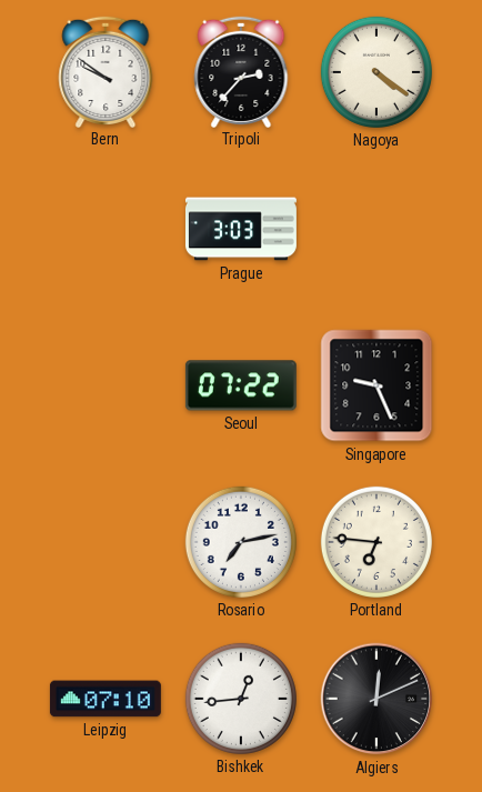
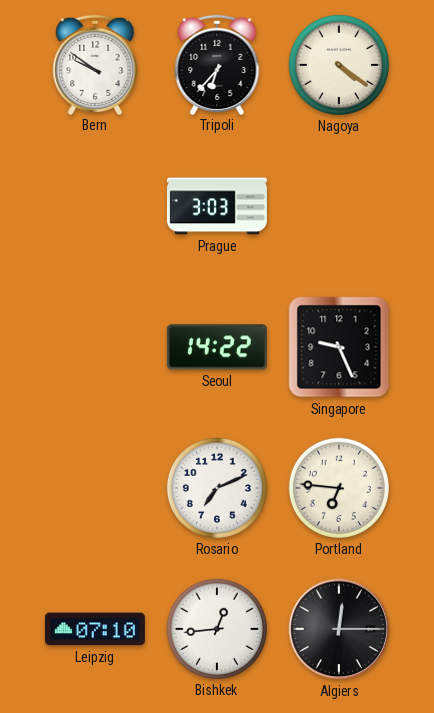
Tripoli: 2:37 -> 6:37 (217, 64)
Seoul: 07:22 -> 14:22 (217, 347)
Rosario: 7:13 -> 7:11 (217, 488)
Algiers: 12:11 -> 12:15 (339, 629)
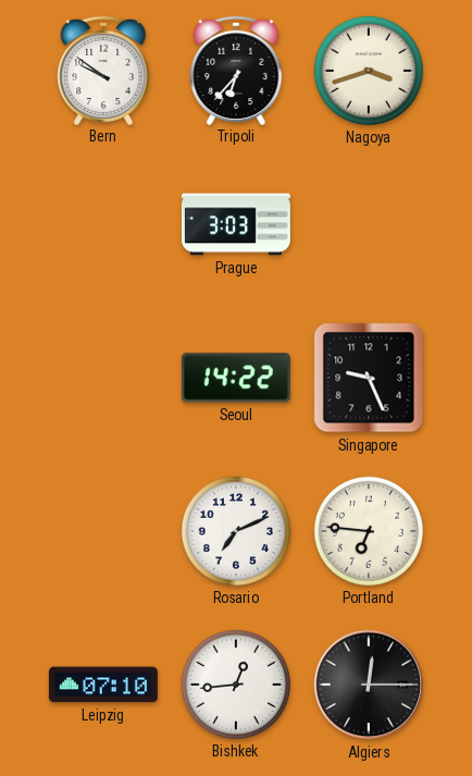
Nagoya: 4:21 -> 3:42 (369, 71)
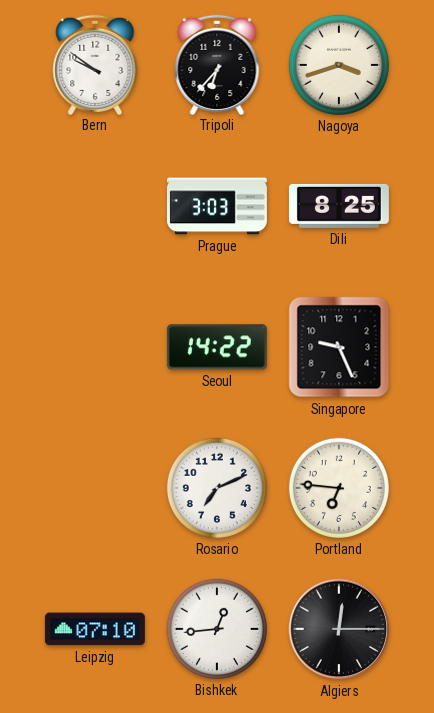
Dili: none -> 8:25 (339, 206)
